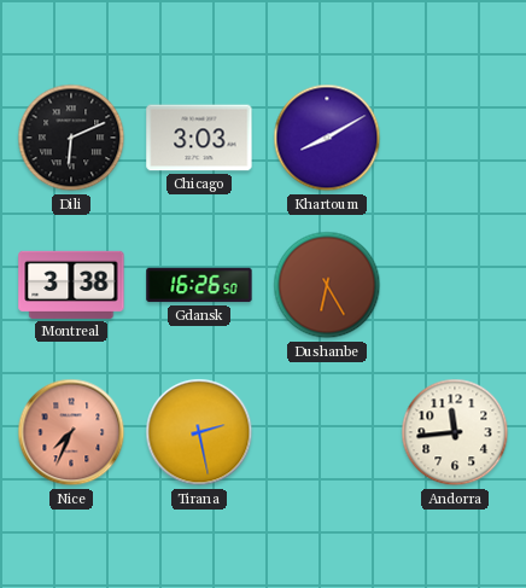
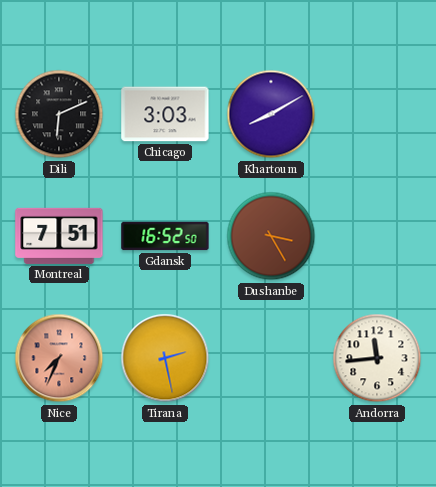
Montreal: 3:38 -> 7:51 (59, 236)
Gdansk: 16:26 -> 16:52 (165, 236)
Dushanbe: 6:25 -> 3:25 (271, 236)
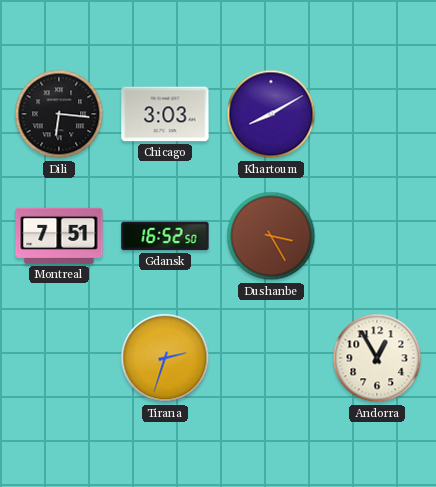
Dili: 6:11 -> 6:16 (59, 114)
Nice: 7:34 -> none (59, 358)
Tirana: 2:28 -> 2:33 (165, 358)
Andorra: 11:44 -> 12:55 (377, 358)
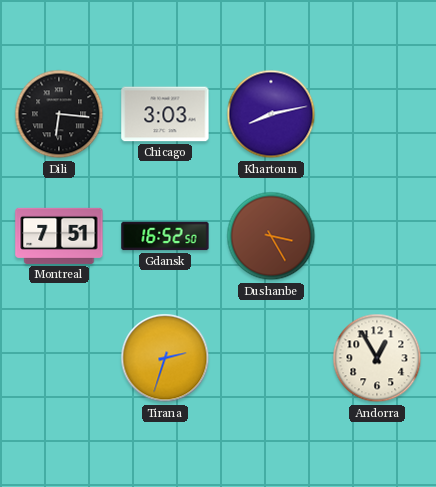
Khartoum: 8:10 -> 8:13 (271, 114)
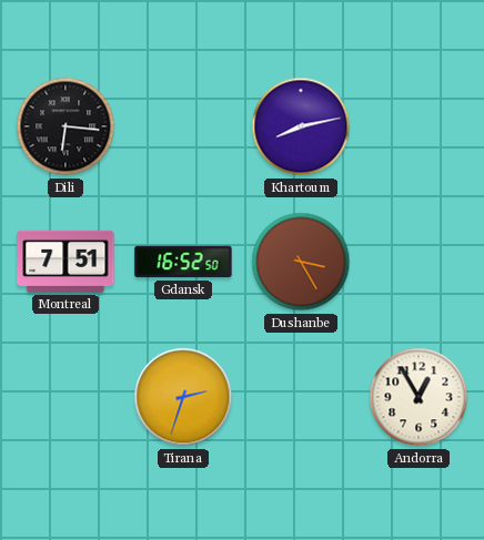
Chicago: 3:03 -> none (165, 114)
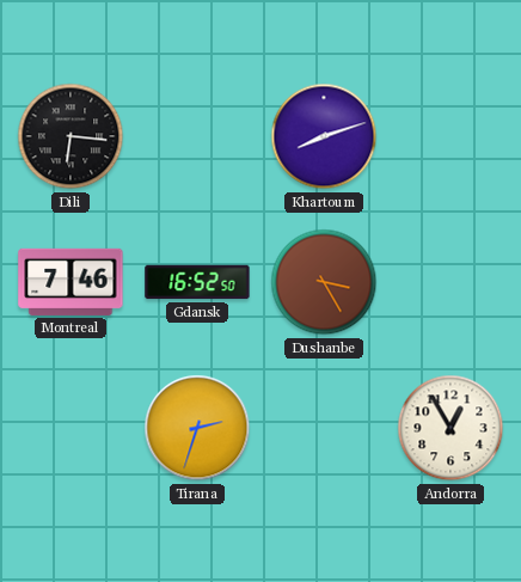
Khartoum: 8:13 -> 8:12 (324, 136)
Montreal: 7:51 -> 7:46 (71, 282)
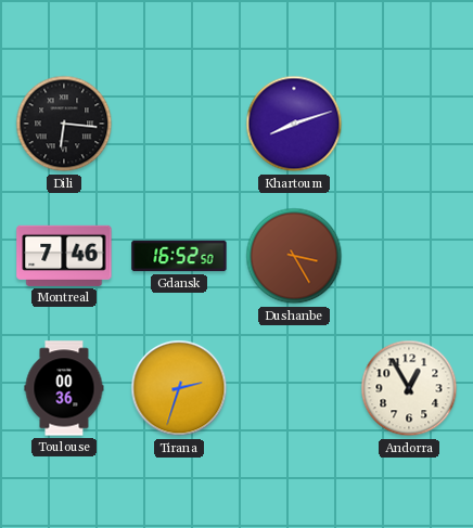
Toulouse: none -> 00:36 (64, 388)
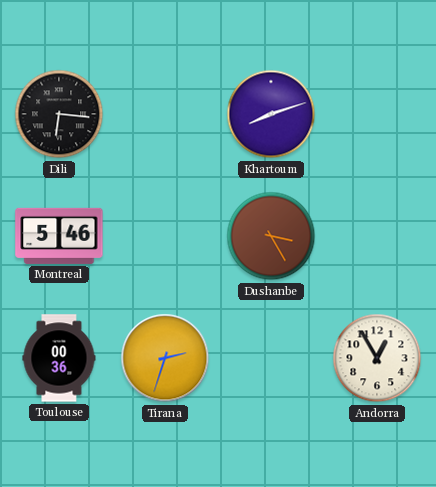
Montreal: 7:46 -> 5:46 (59, 236)
Gdansk: 16:52 -> none (179, 256)
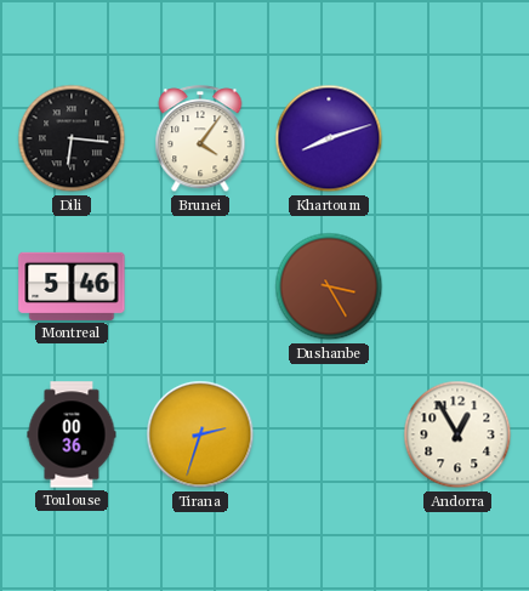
Brunei: none -> 4:06 (200, 140)
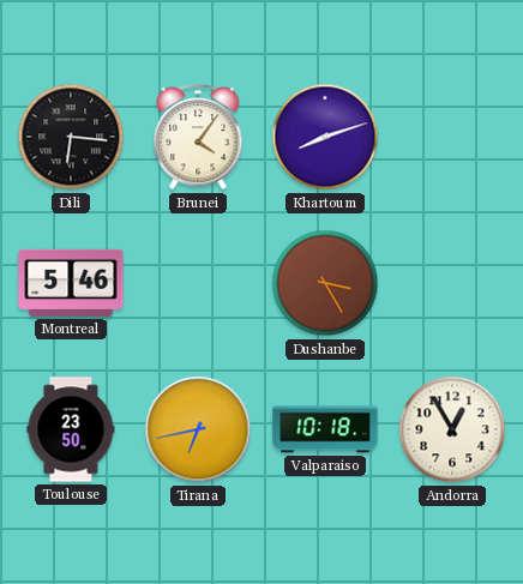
Toulouse: 00:36 -> 23:50 (71, 429)
Tirana: 2:33 -> 6:43 (198, 429)
Valparaiso: none -> 10:18 (325, 429)
